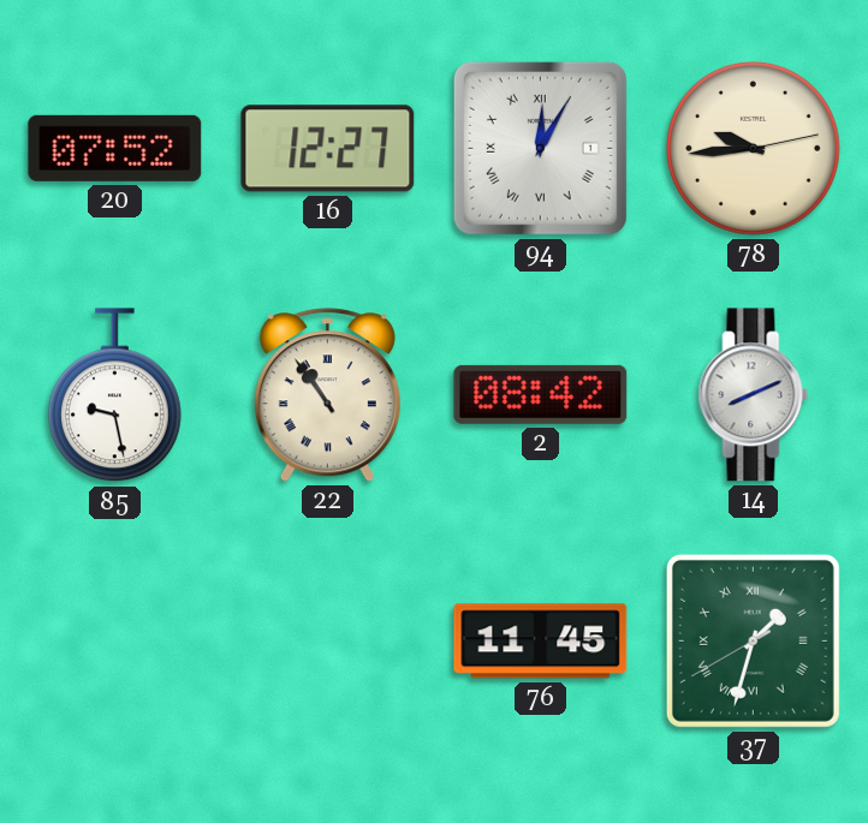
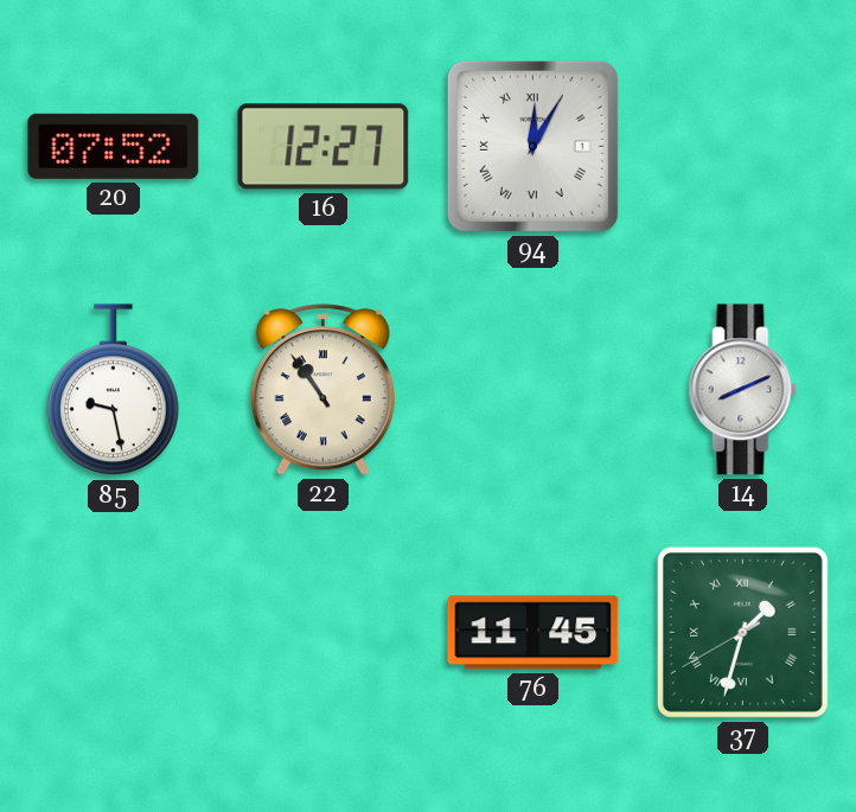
78: 9:44 -> none (753, 148)
2: 08:42 -> none (541, 394)
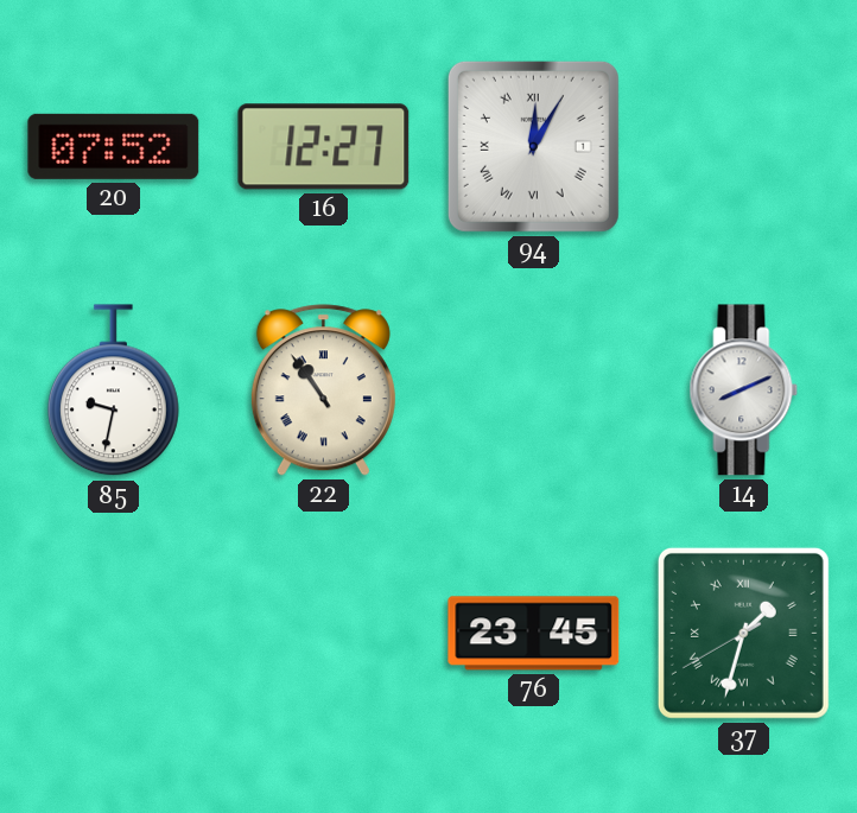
85: 9:28 -> 9:32 (113, 390)
76: 11:45 -> 23:45 (534, 634)
